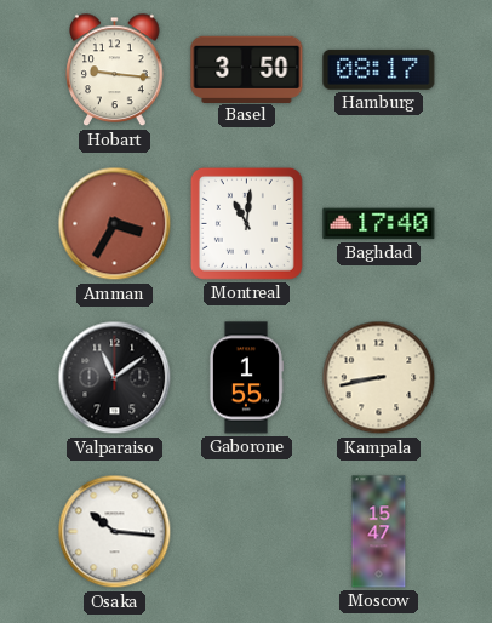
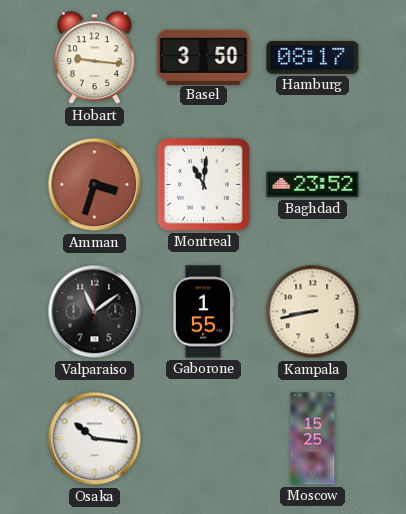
Amman: 3:35 -> 3:33 (95, 185)
Baghdad: 17:40 -> 23:52 (313, 185)
Moscow: 15:47 -> 15:25 (313, 439)
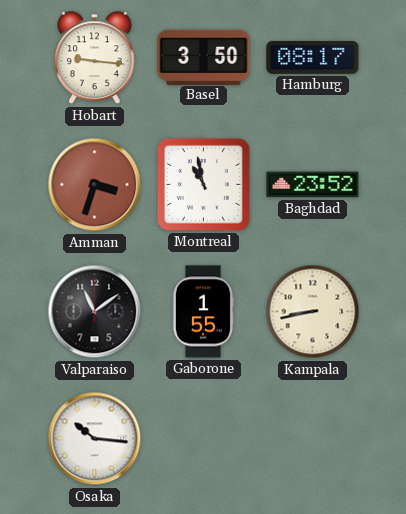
Montreal: 11:01 -> 10:58 (203, 184)
Moscow: 15:25 -> none (313, 439)
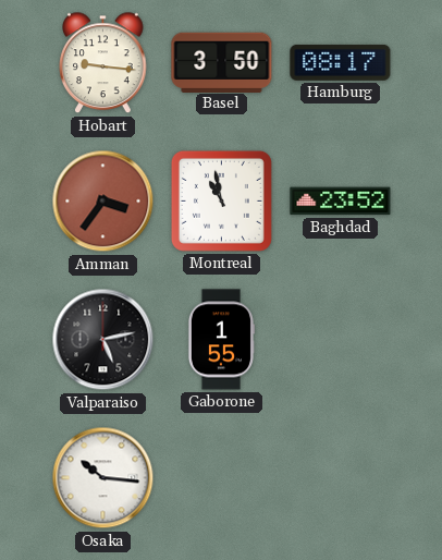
Amman: 3:33 -> 3:36 (103, 202)
Valparaiso: 11:09 -> 5:13 (103, 340)
Kampala: 8:43 -> none (313, 312)
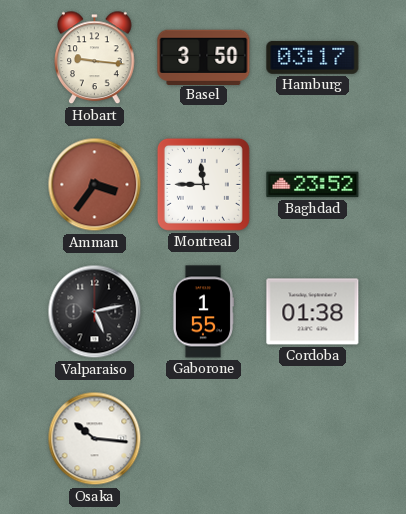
Hamburg: 08:17 -> 03:17 (313, 57)
Montreal: 10:58 -> 11:45 (203, 184)
Cordoba: none -> 01:38 (313, 312)
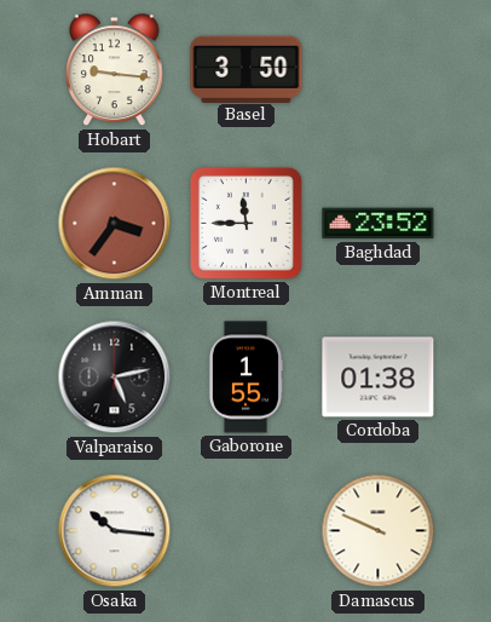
Hamburg: 03:17 -> none (313, 57)
Damascus: none -> 9:49 (379, 531)
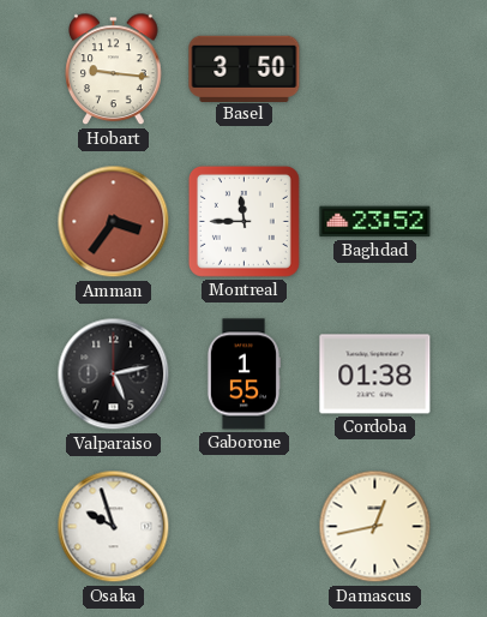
Osaka: 10:16 -> 9:57 (114, 527)
Damascus: 9:49 -> 12:43 (375, 527)
